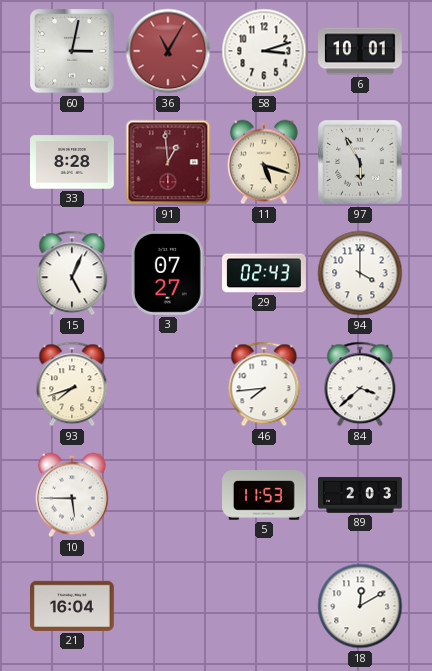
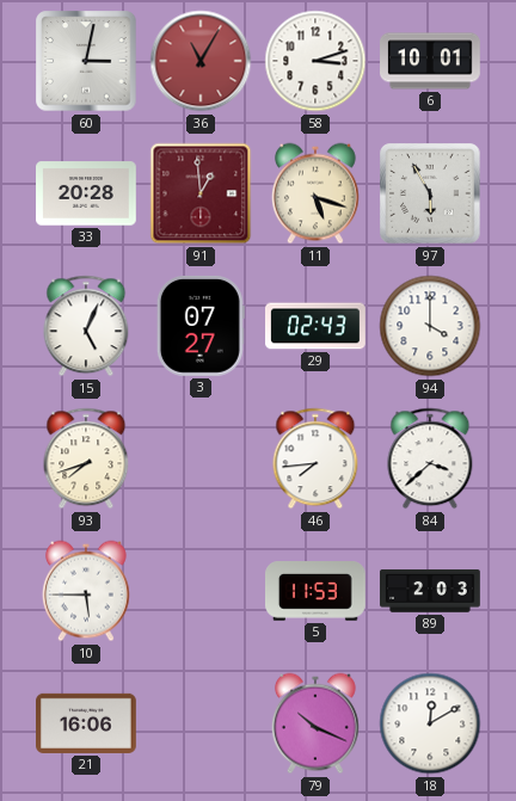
33: 8:28 -> 20:28 (87, 193)
21: 16:04 -> 16:06 (87, 723)
79: none -> 10:19 (315, 723)
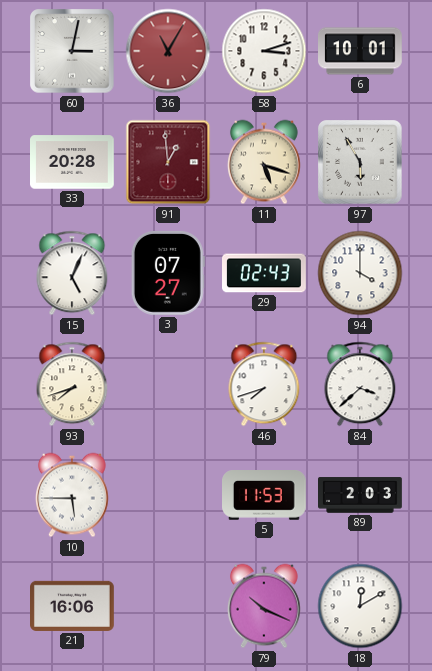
46: 7:44 -> 7:42 (264, 384)
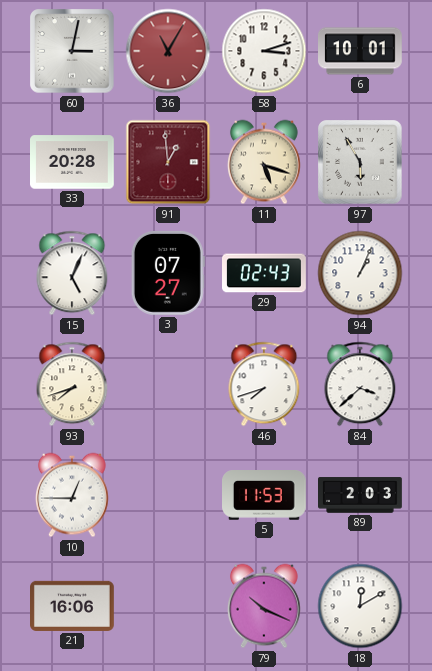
94: 4:00 -> 1:04 (360, 273)
10: 5:45 -> 12:45 (72, 495)
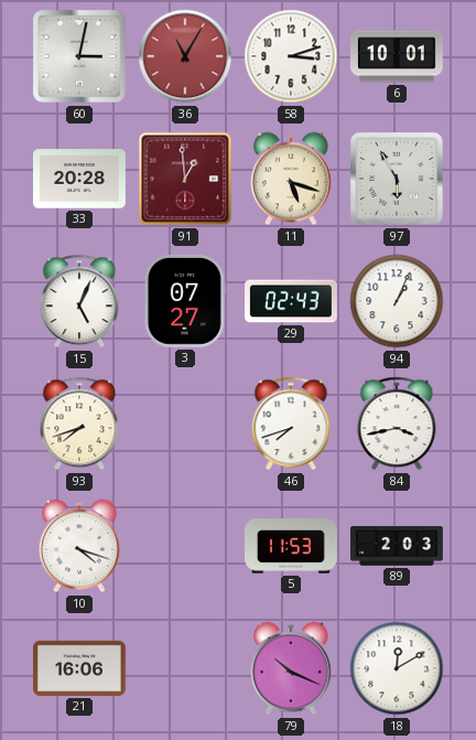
84: 3:38 -> 3:43 (397, 423)
10: 12:45 -> 4:18 (79, 546)
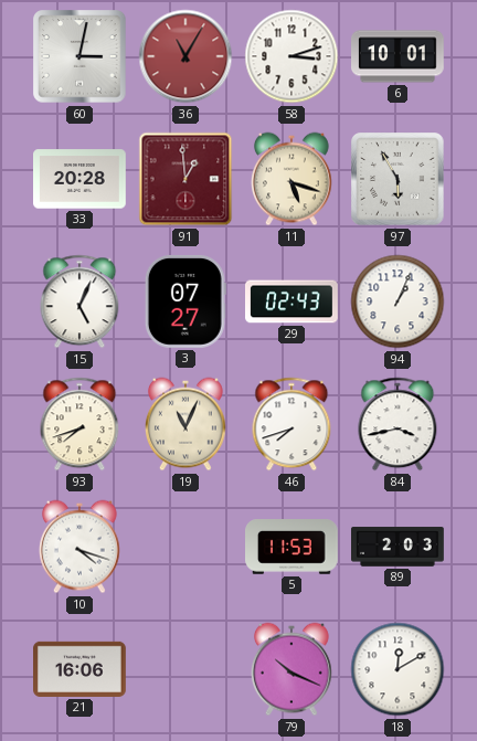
19: none -> 11:04 (185, 424)
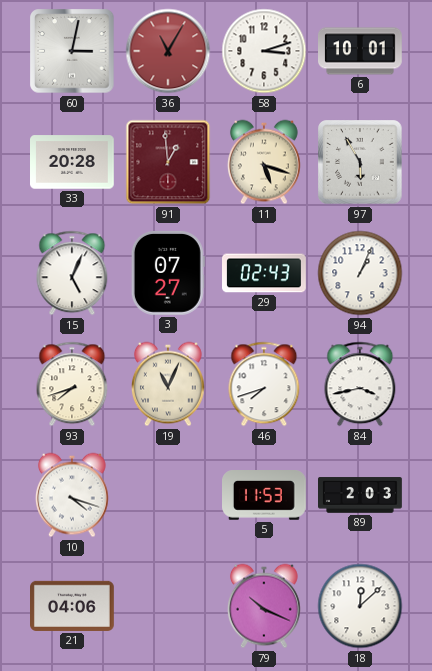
21: 16:06 -> 04:06 (73, 606)
18: 12:10 -> 12:08 (360, 606)
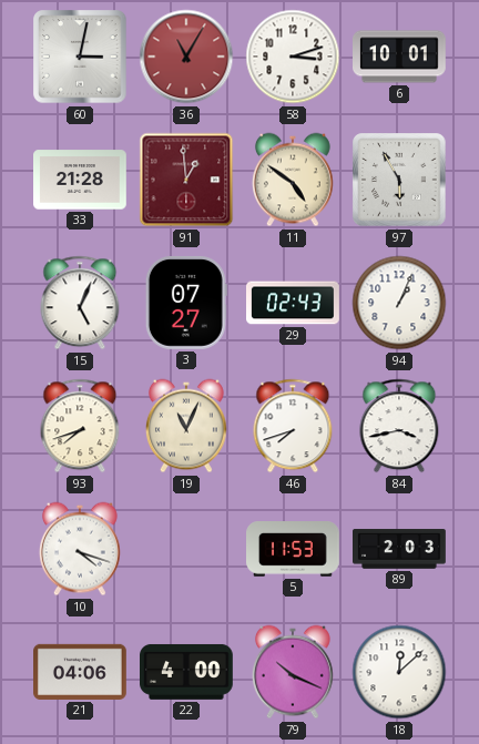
33: 20:28 -> 21:28 (81, 180)
11: 5:18 -> 4:51 (293, 180)
22: none -> 4:00 (187, 672)
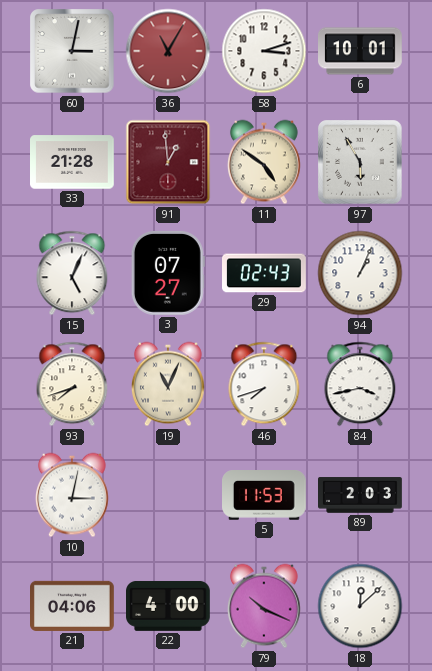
10: 4:18 -> 3:02 (72, 495)
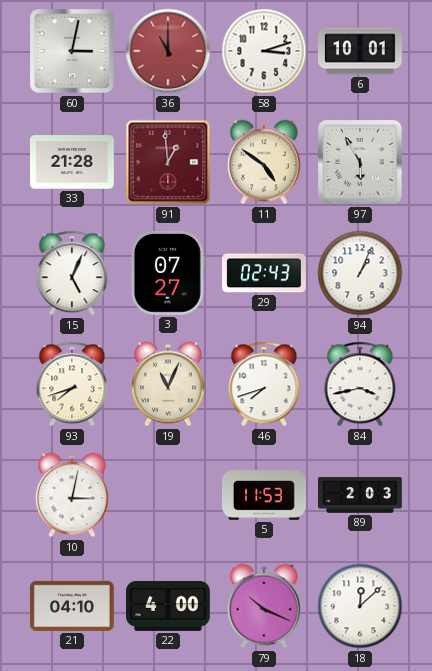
36: 11:05 -> 11:00 (168, 51)
21: 04:06 -> 04:10 (73, 606)
